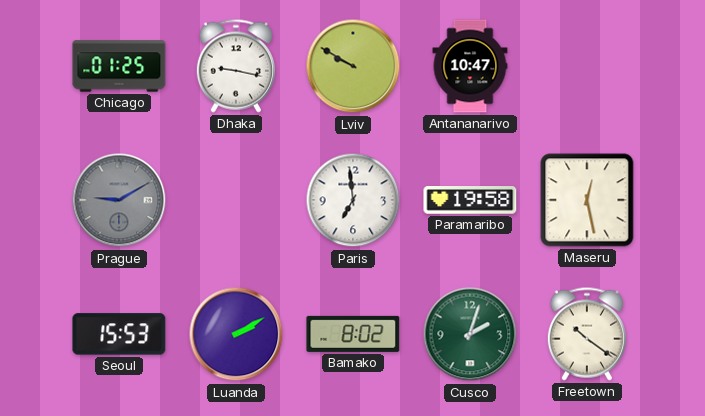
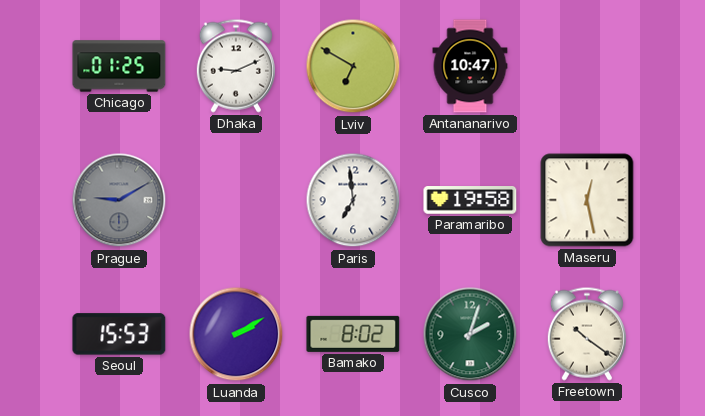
Dhaka: 9:17 -> 9:11 (236, 66)
Lviv: 9:50 -> 6:50 (353, 66)
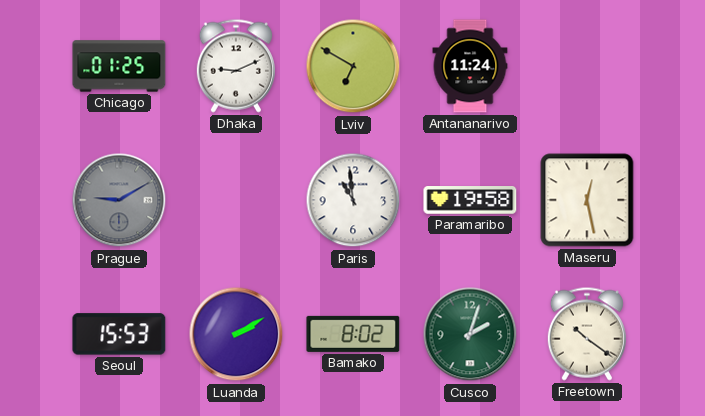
Antananarivo: 10:47 -> 11:24 (470, 66)
Paris: 6:59 -> 10:59 (353, 200)
